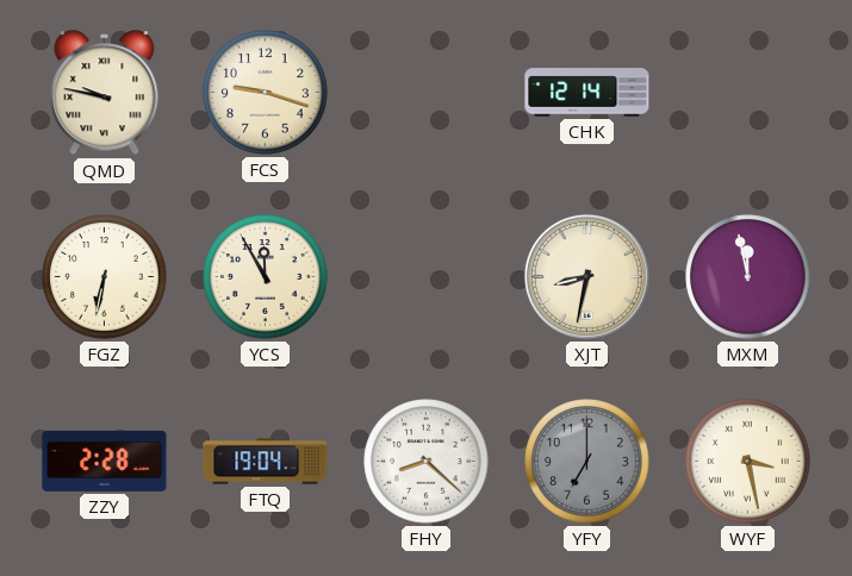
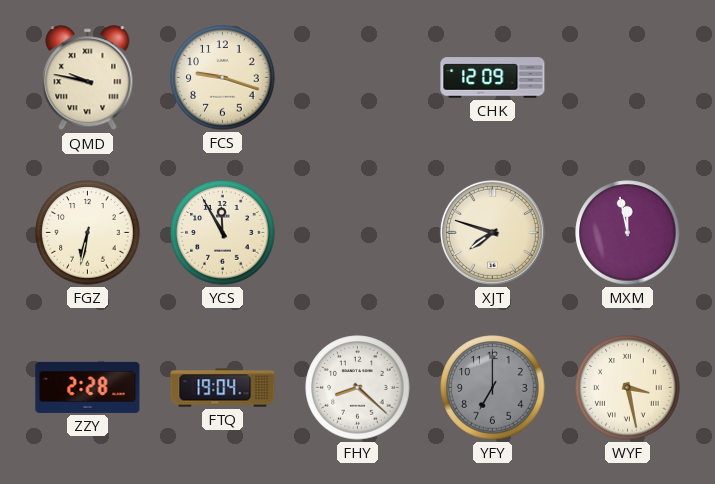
CHK: 12:14 -> 12:09 (493, 78)
XJT: 8:32 -> 7:48 (492, 232)
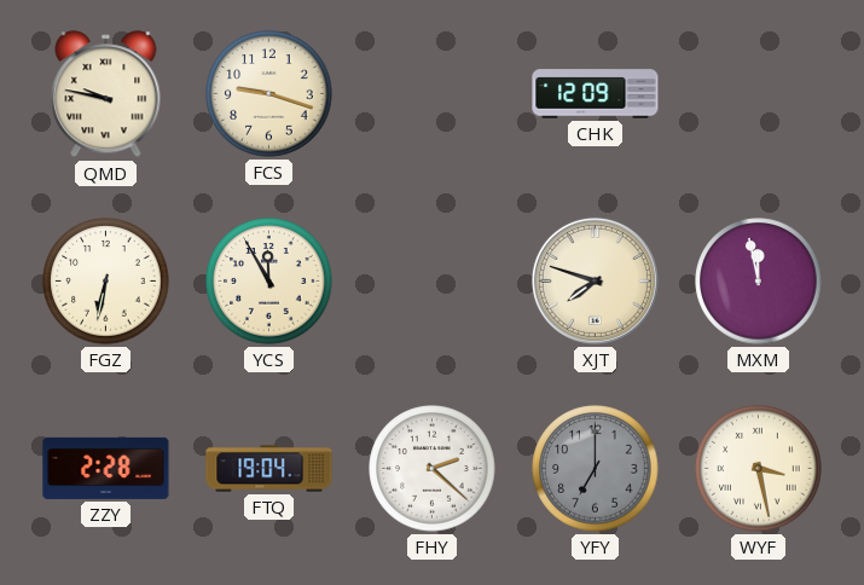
FHY: 8:22 -> 2:22 (433, 469)
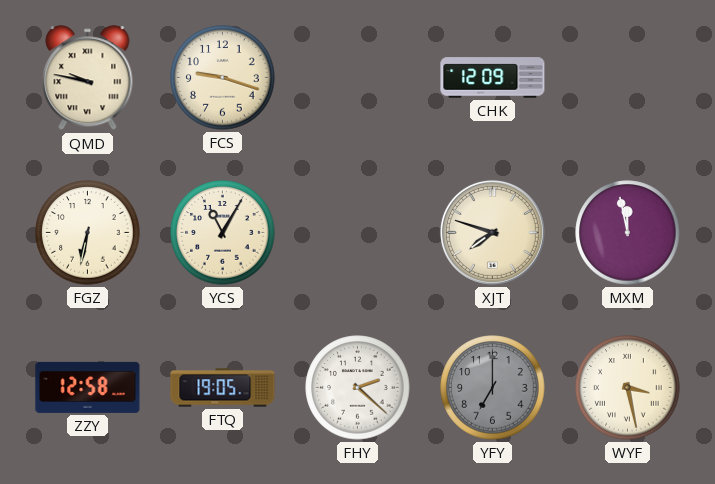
YCS: 11:55 -> 11:05 (223, 233)
ZZY: 2:28 -> 12:58 (88, 387)
FTQ: 19:04 -> 19:05 (223, 388)
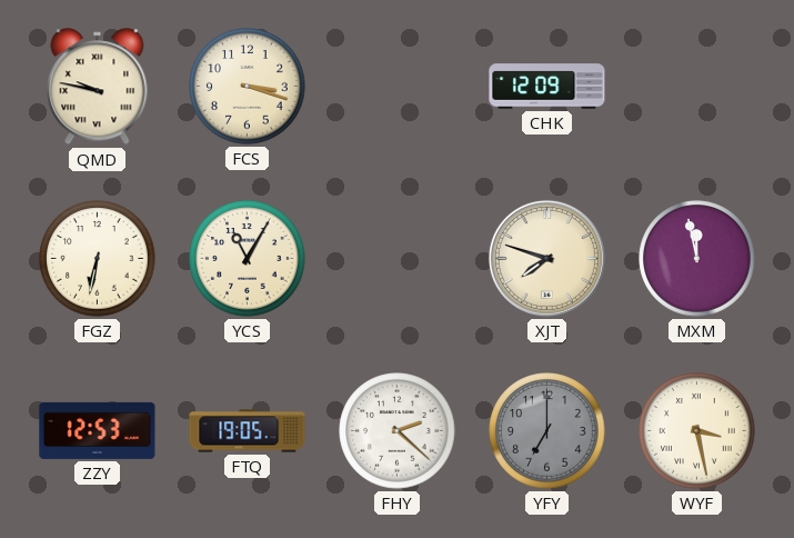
FCS: 9:18 -> 3:18 (248, 87)
ZZY: 12:58 -> 12:53 (98, 430)
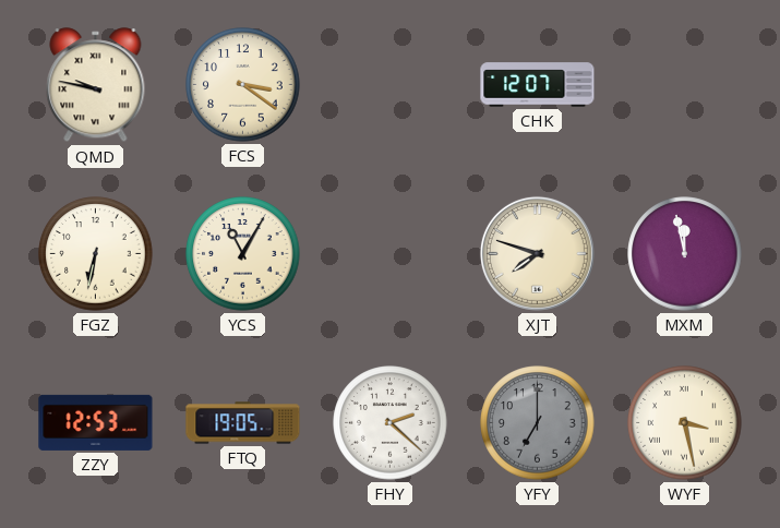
FCS: 3:18 -> 3:21 (243, 85)
CHK: 12:09 -> 12:07 (538, 85)
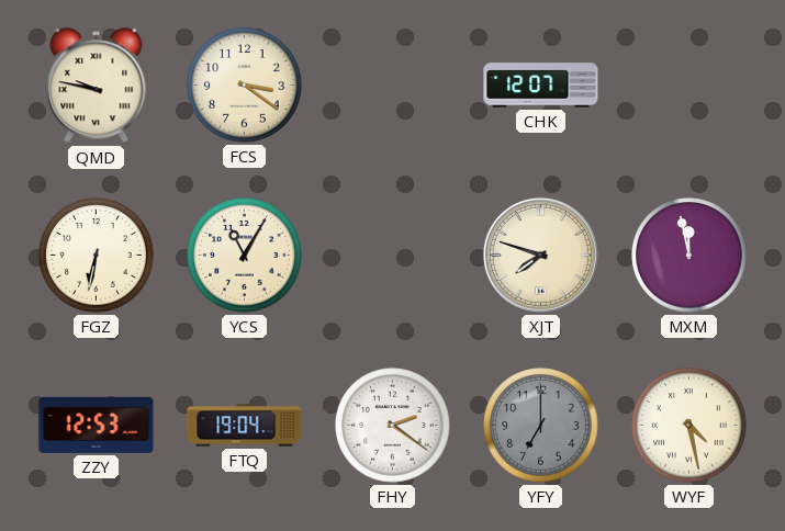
FTQ: 19:05 -> 19:04 (245, 426)
FHY: 2:22 -> 2:21 (393, 426)
WYF: 3:28 -> 4:28 (689, 426)
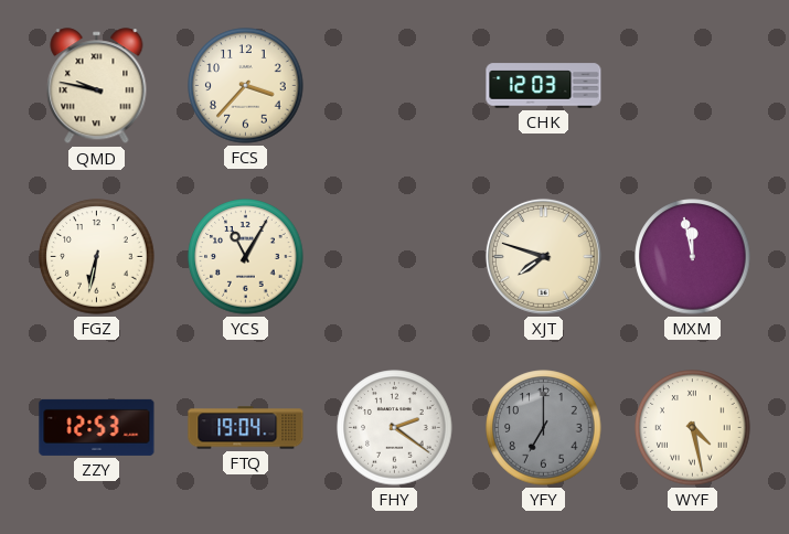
FCS: 3:21 -> 3:37 (246, 86)
CHK: 12:07 -> 12:03 (544, 86)
